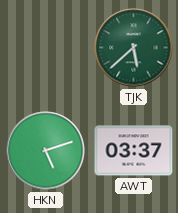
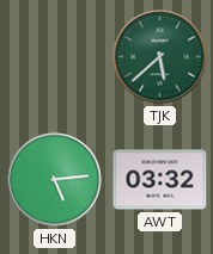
HKN: 5:12 -> 5:14 (55, 180)
AWT: 03:37 -> 03:32 (160, 180)
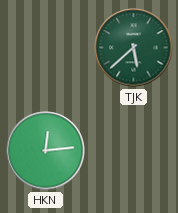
HKN: 5:14 -> 12:14 (46, 151)
AWT: 03:32 -> none (160, 180)
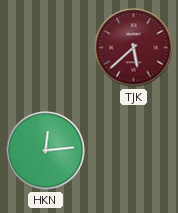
TJK dial: green -> burgundy (134, 48)
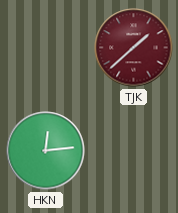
TJK: 5:38 -> 1:38 (134, 48)
